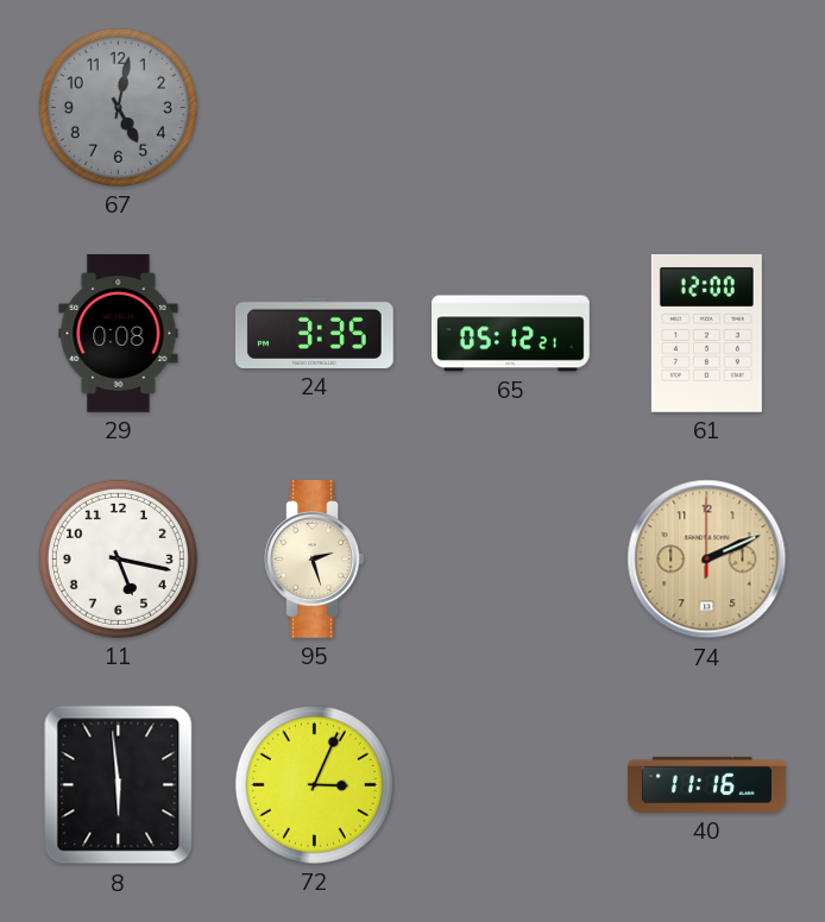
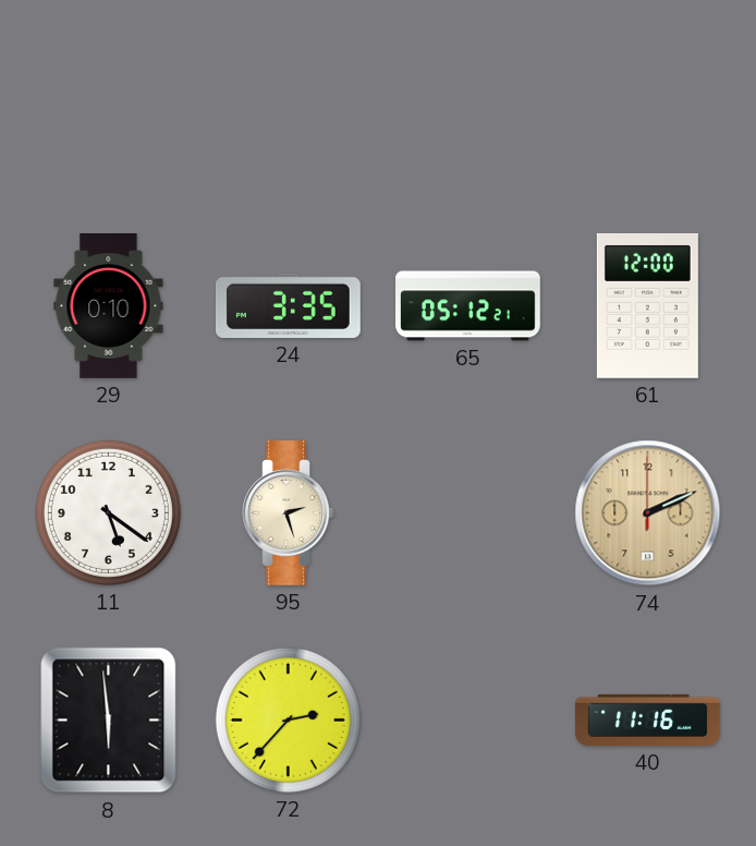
67: 5:02 -> none (118, 107)
29: 0:08 -> 0:10 (109, 306)
11: 5:17 -> 5:21 (108, 512)
72: 3:04 -> 2:37 (288, 720)
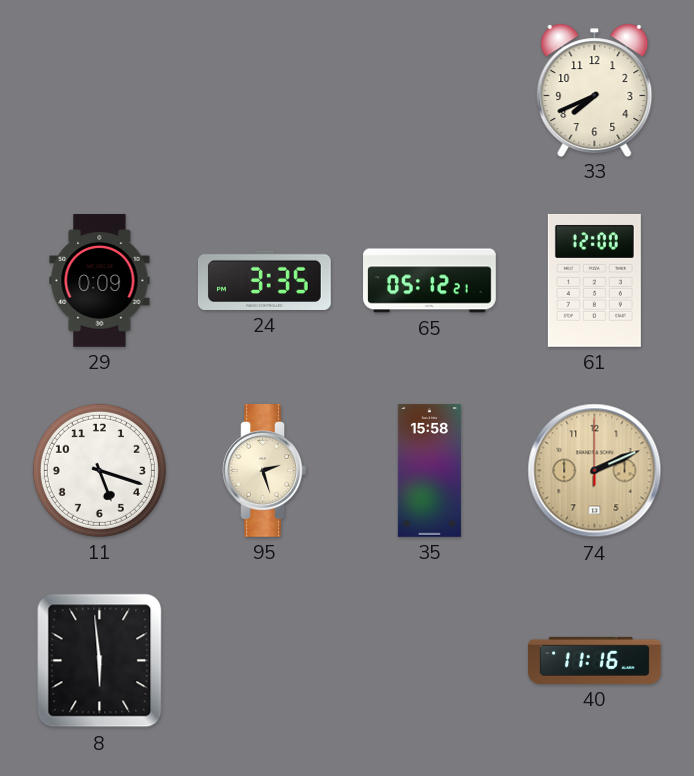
33: none -> 7:41 (595, 90)
29: 0:10 -> 0:09 (100, 281)
11: 5:21 -> 5:18 (99, 470)
35: none -> 15:58 (429, 471)
72: 2:37 -> none (288, 720)
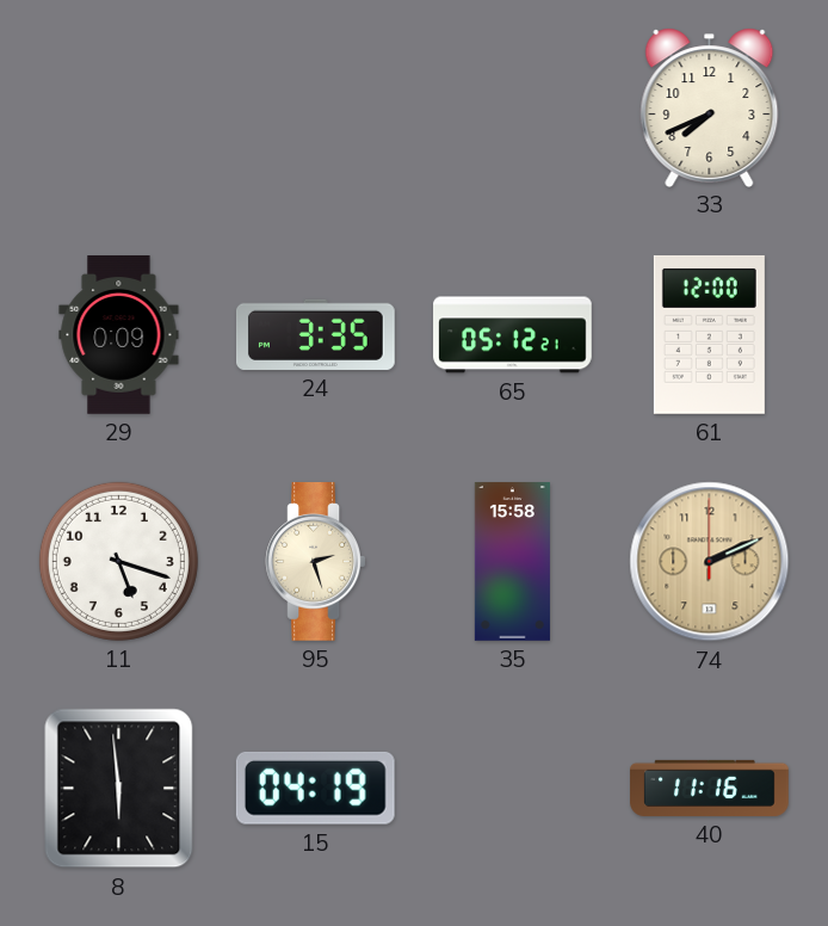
15: none -> 04:19 (315, 788)
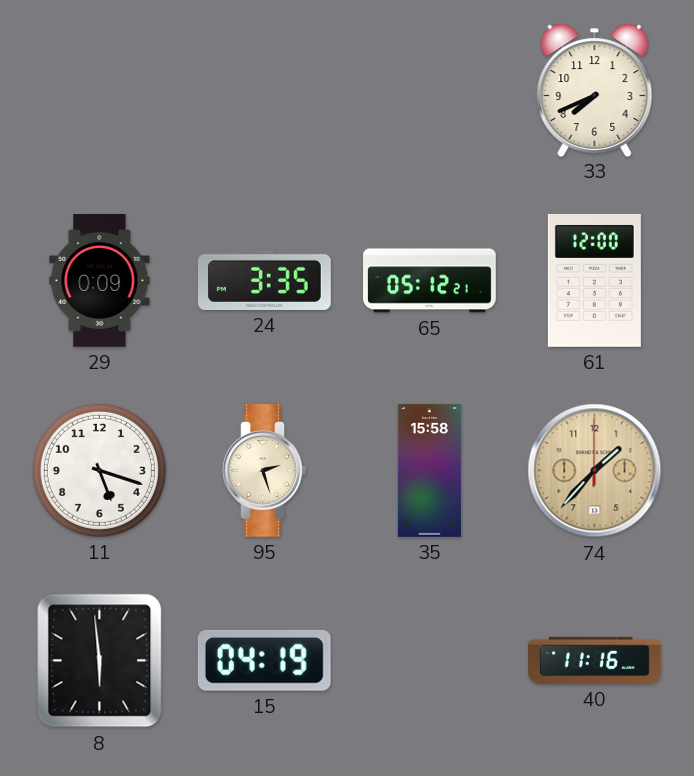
74: 2:11 -> 1:37 (595, 471)
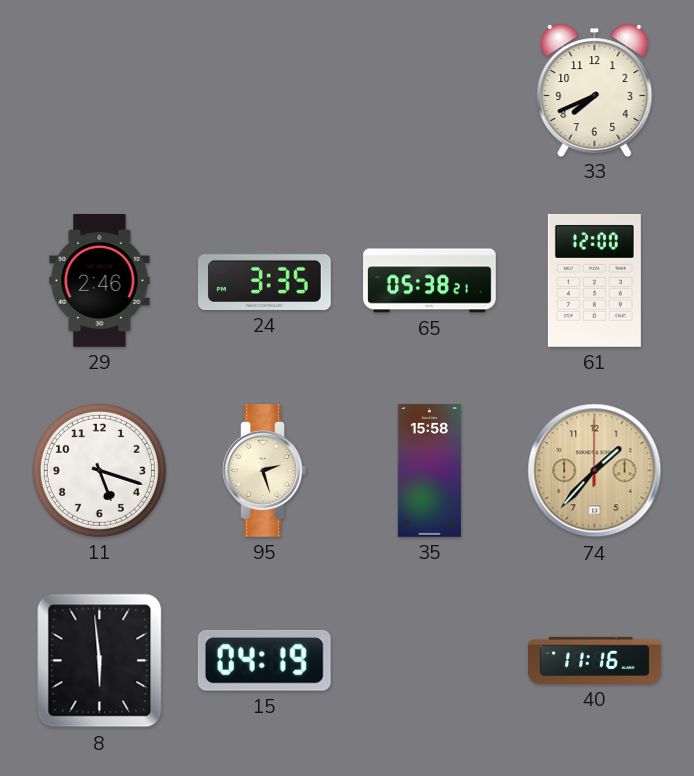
29: 0:09 -> 2:46 (100, 281)
65: 05:12 -> 05:38 (430, 281)
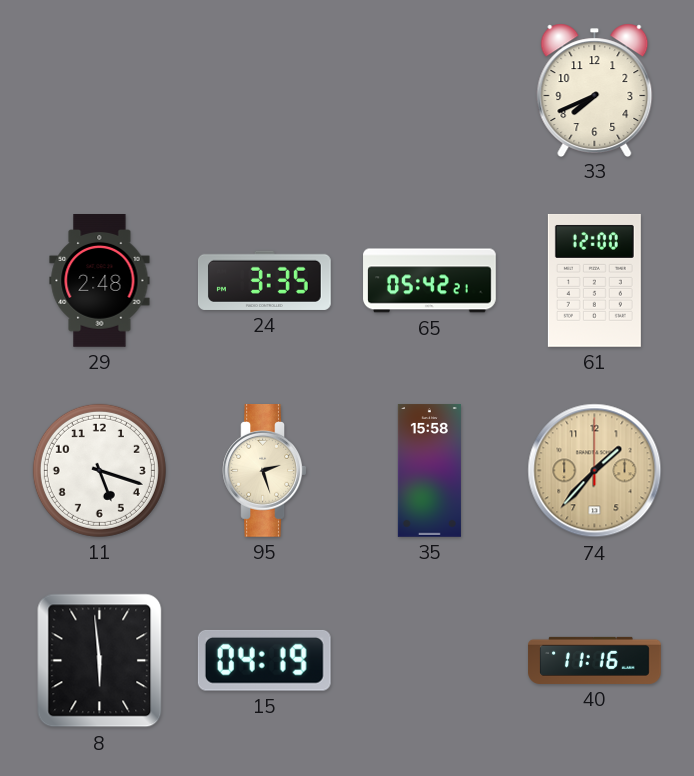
29: 2:46 -> 2:48 (100, 281)
65: 05:38 -> 05:42 (430, 281)
